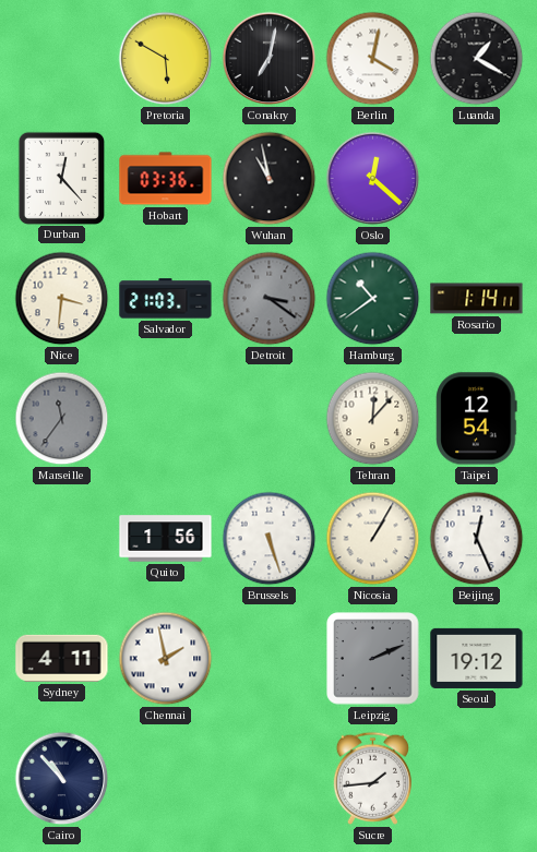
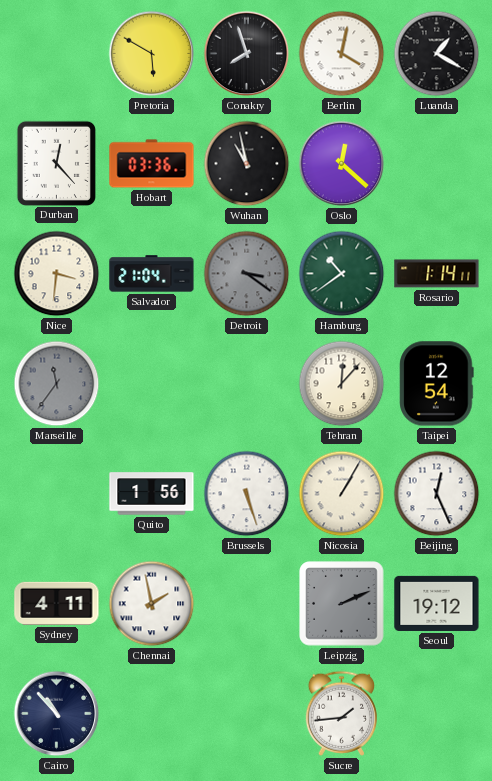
Conakry: 7:02 -> 7:57 (247, 54)
Salvador: 21:03 -> 21:04 (152, 274)
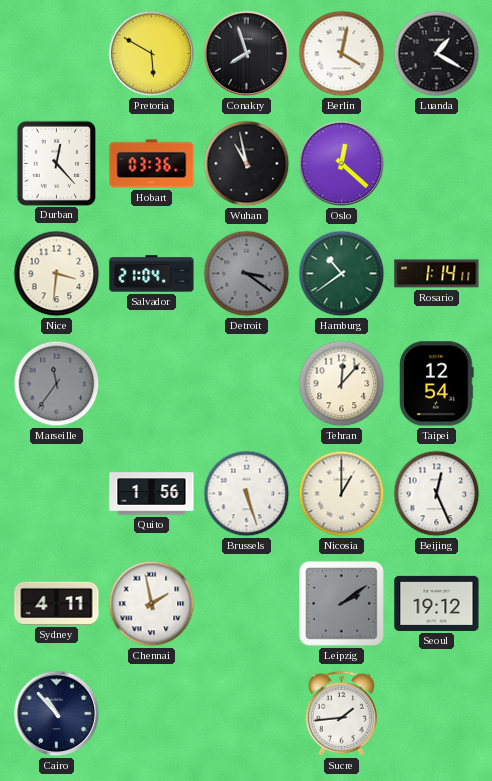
Nicosia: 1:05 -> 1:00 (342, 494)
Leipzig: 2:11 -> 2:09 (342, 604)
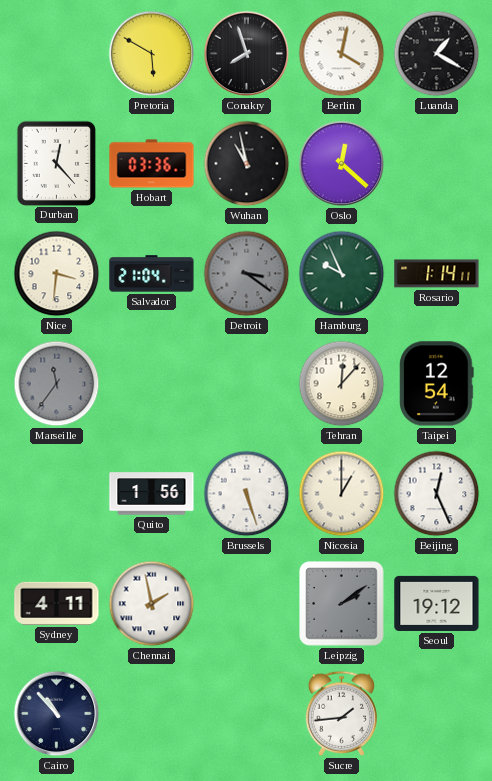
Hamburg: 10:39 -> 9:56 (342, 274)
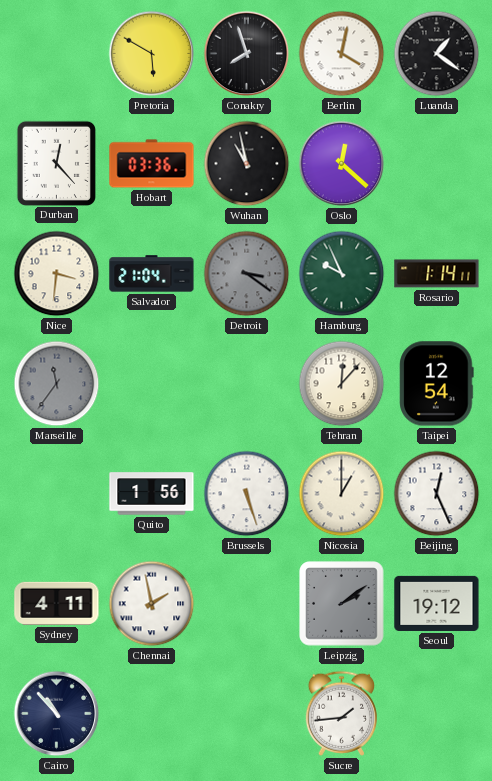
Luanda: 1:20 -> 1:21 (437, 54)
